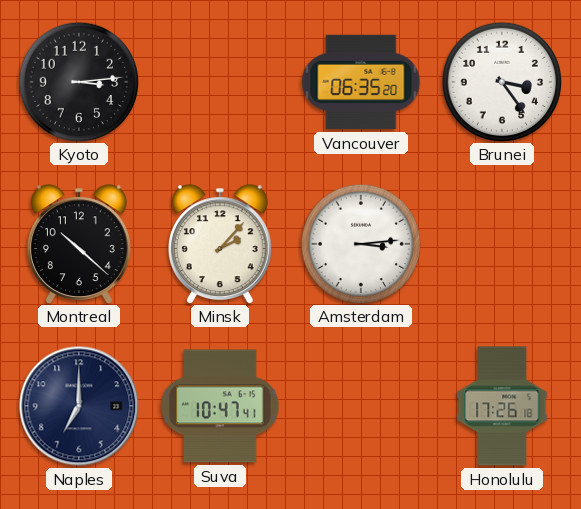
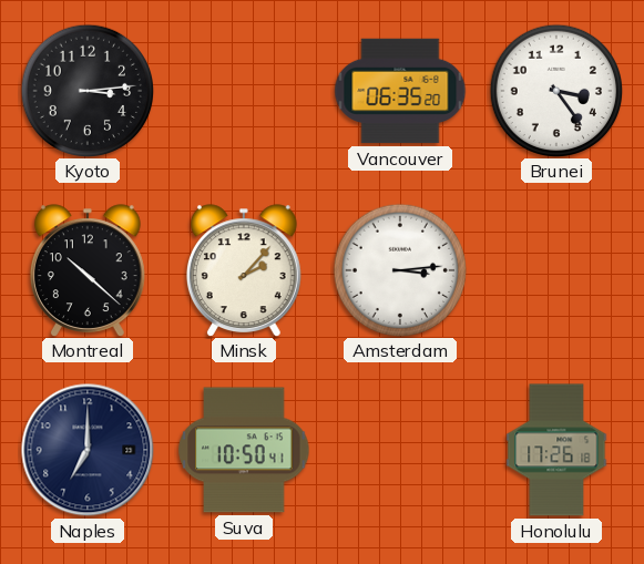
Suva: 10:47 -> 10:50 (244, 450)
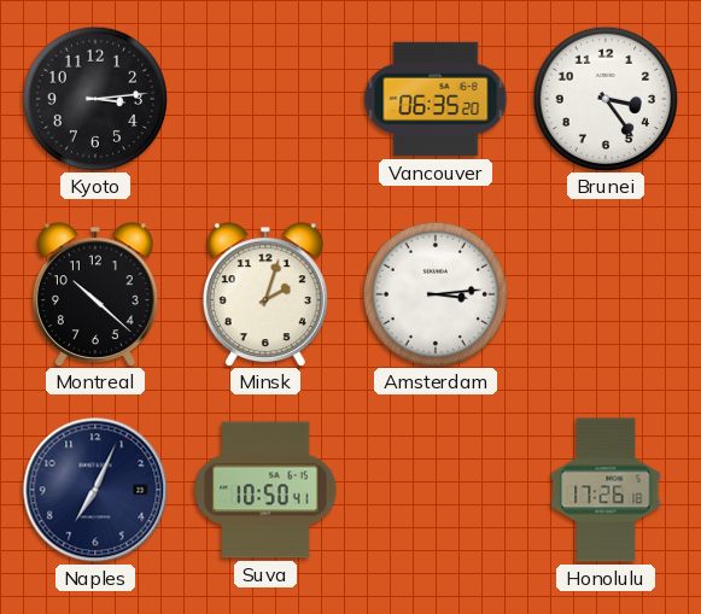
Minsk: 2:07 -> 2:03 (265, 294)
Naples: 7:00 -> 7:04 (95, 490)
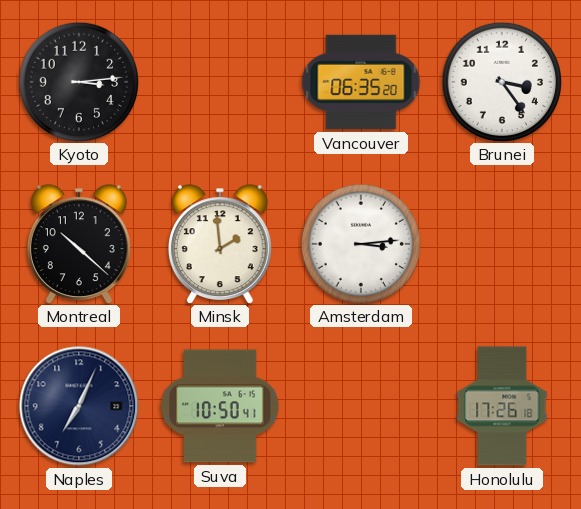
Minsk: 2:03 -> 1:59 (220, 244)
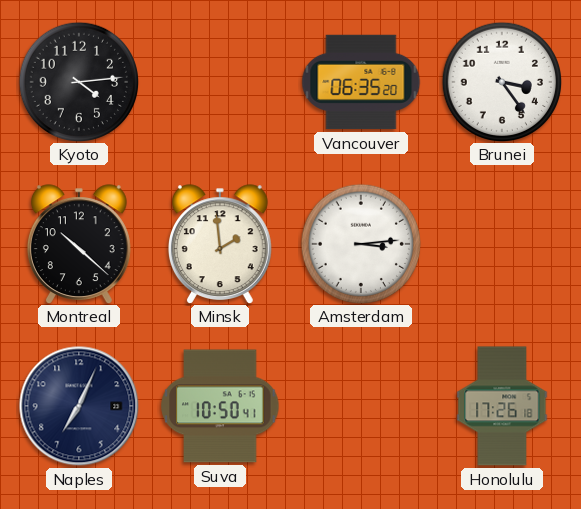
Kyoto: 3:14 -> 4:14 (78, 81)
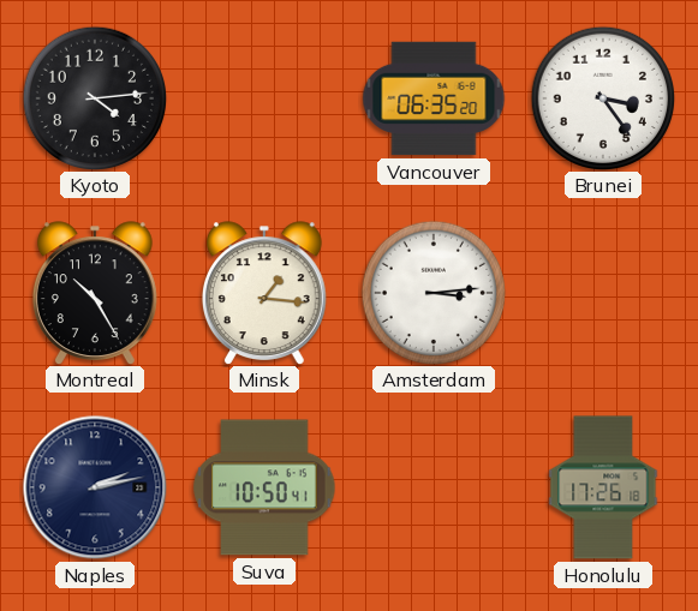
Montreal: 10:22 -> 10:25 (95, 293)
Minsk: 1:59 -> 1:16 (264, 293)
Naples: 7:04 -> 2:13 (95, 487)
